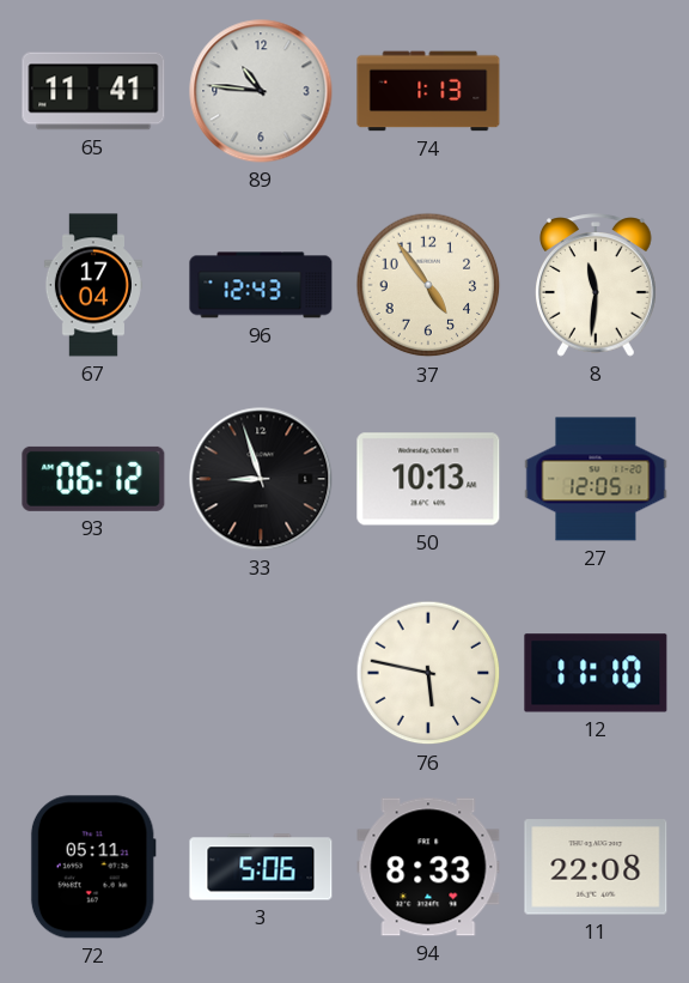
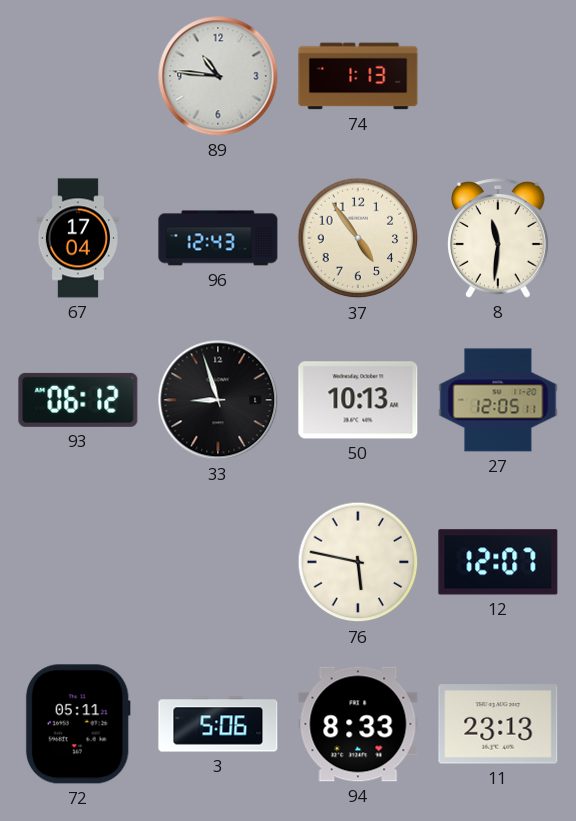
65: 11:41 -> none (93, 91)
12: 11:10 -> 12:07 (498, 562)
11: 22:08 -> 23:13 (498, 724)
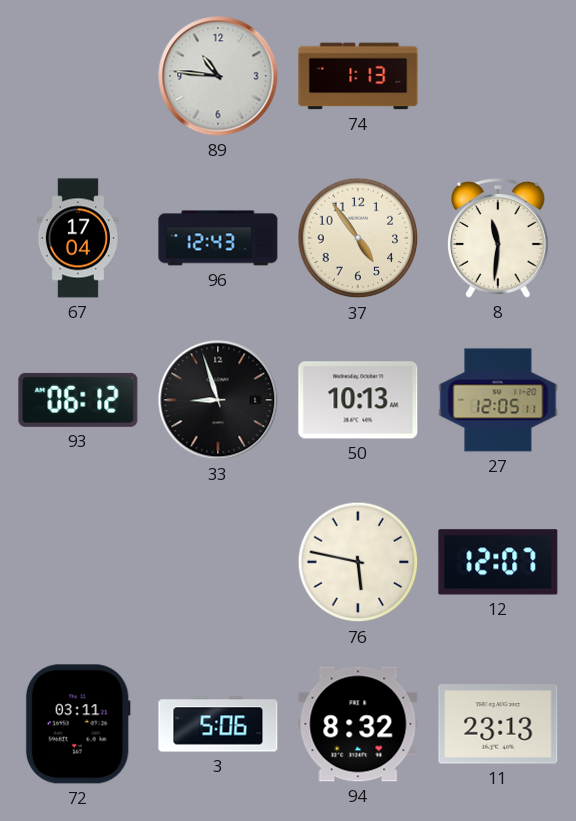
72: 05:11 -> 03:11 (78, 724)
94: 8:33 -> 8:32 (358, 724)
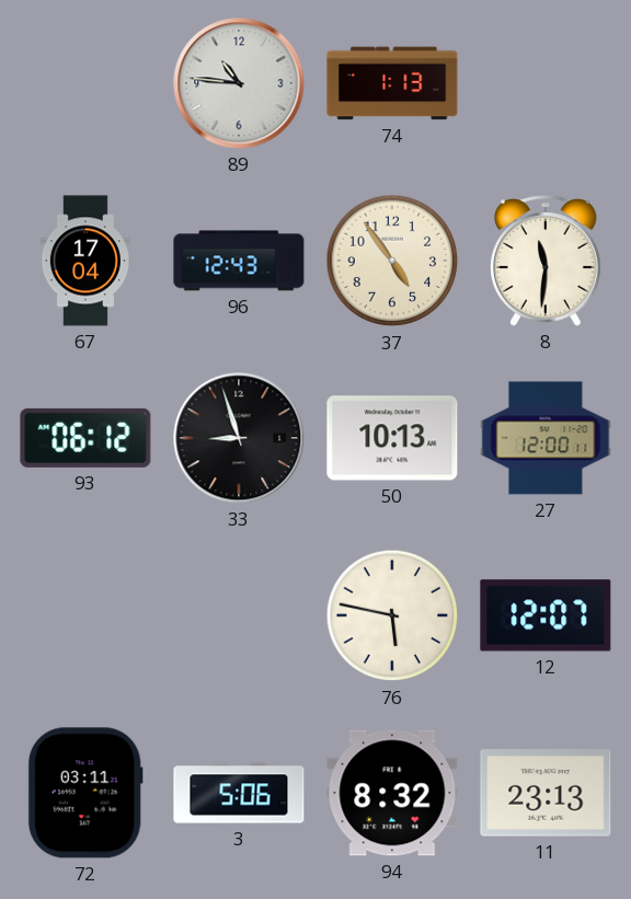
27: 12:05 -> 12:00 (546, 438)
